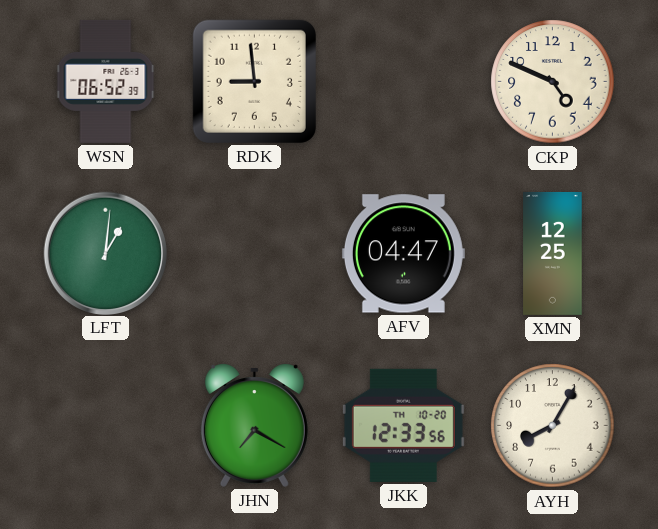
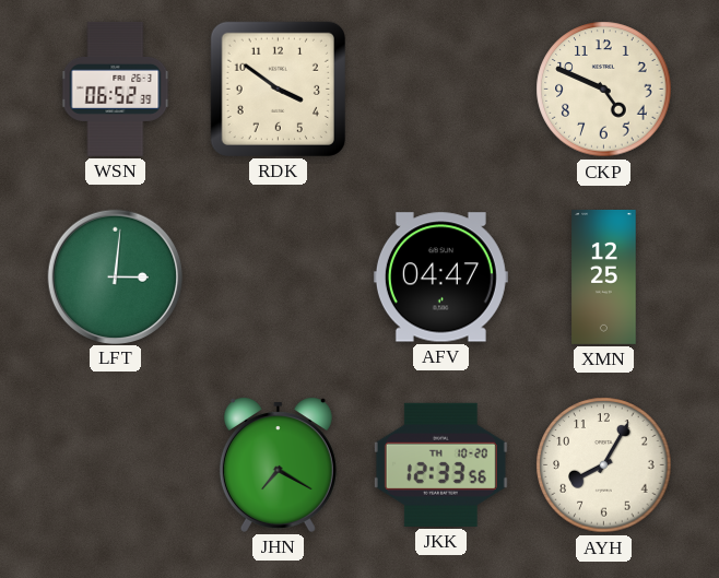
RDK: 8:59 -> 3:51 (278, 89)
LFT: 1:01 -> 3:01 (115, 276)
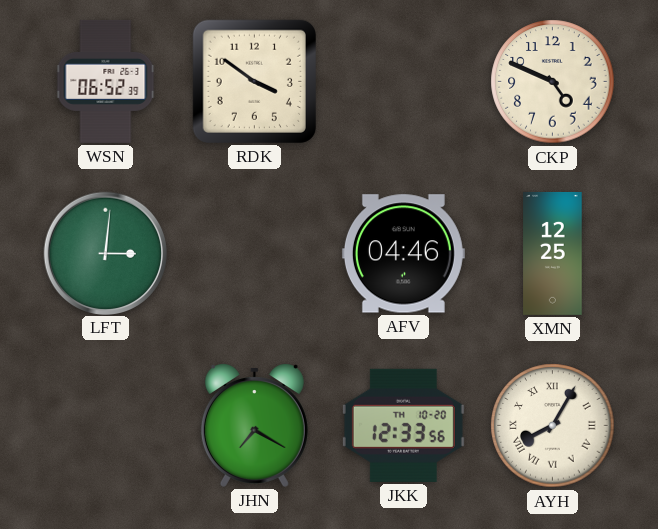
AFV: 04:47 -> 04:46 (403, 254)
AYH numerals: Arabic -> Roman (553, 426)
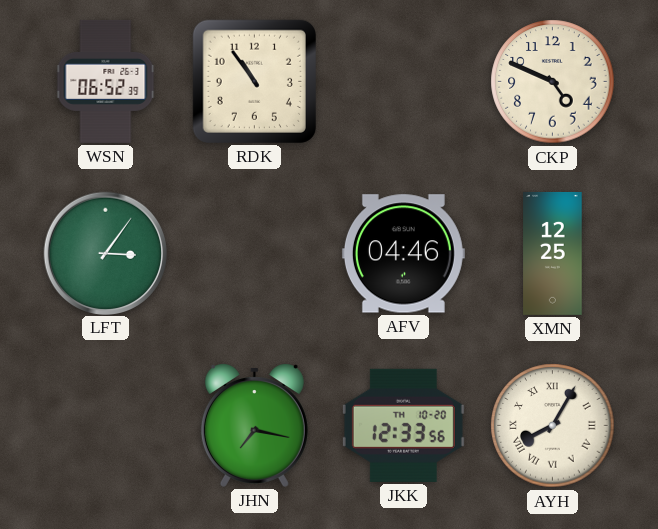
RDK: 3:51 -> 10:54 (254, 81)
LFT: 3:01 -> 3:06 (105, 253)
JHN: 7:20 -> 7:17 (254, 426)
